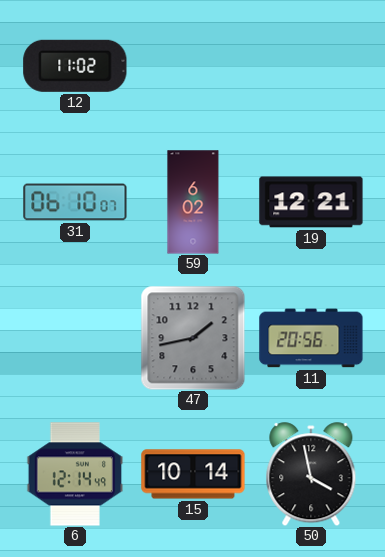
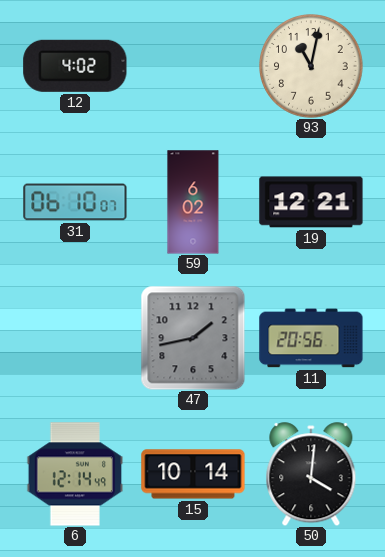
12: 11:02 -> 4:02 (75, 66)
93: none -> 11:02 (311, 66)
50: 3:58 -> 4:01 (311, 474)
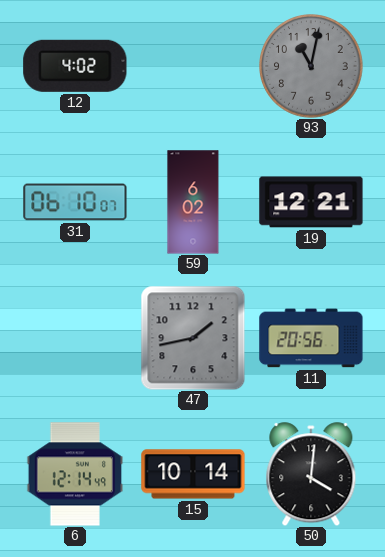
93 dial: cream -> grey (311, 66)
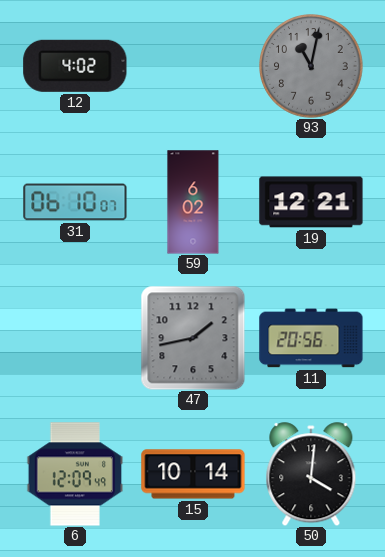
6: 12:14 -> 12:09 (75, 474)
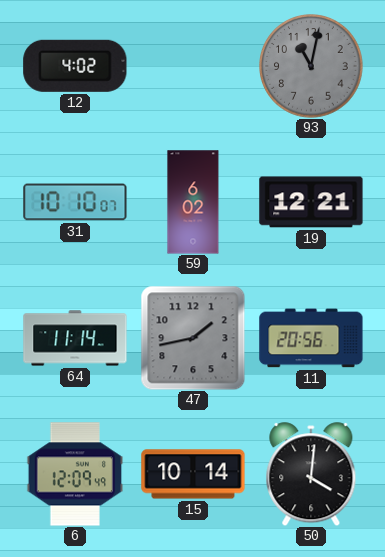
31: 06:10 -> 10:10 (75, 202)
64: none -> 11:14 (75, 338)
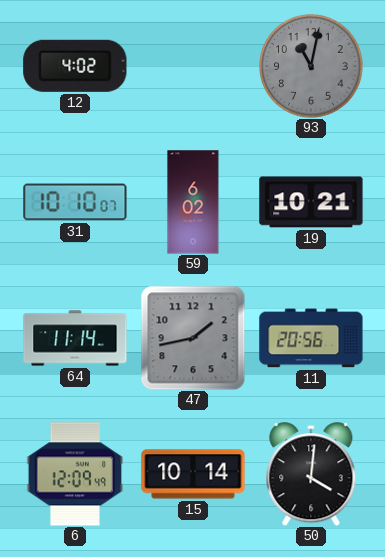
19: 12:21 -> 10:21 (311, 202)
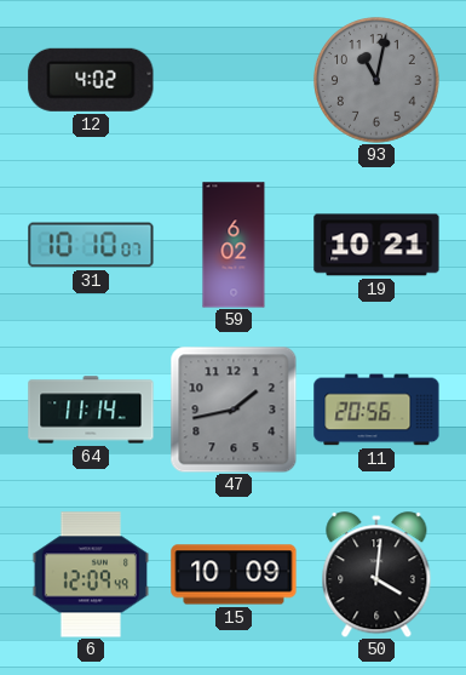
15: 10:14 -> 10:09 (234, 574)
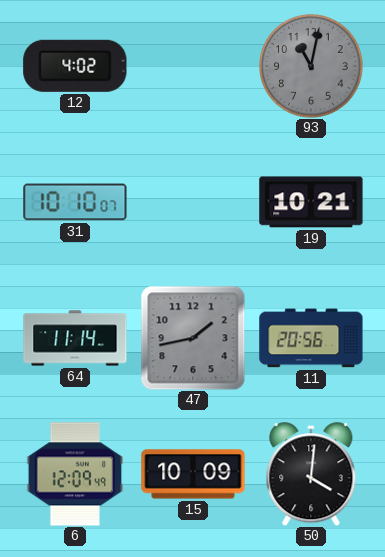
59: 6:02 -> none (234, 245)
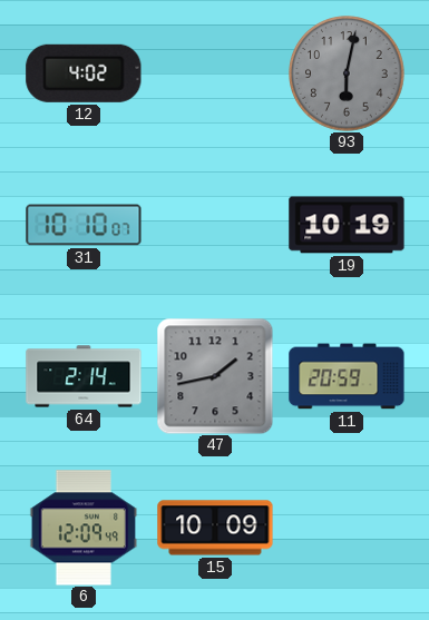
93: 11:02 -> 6:02 (347, 73)
19: 10:21 -> 10:19 (347, 225)
64: 11:14 -> 2:14 (84, 376)
11: 20:56 -> 20:59 (347, 376)
50: 4:01 -> none (311, 474)
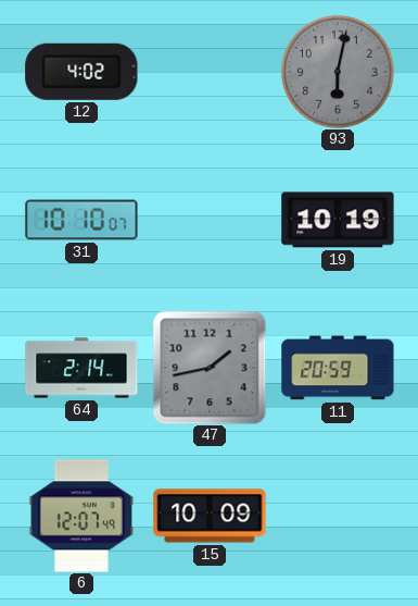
6: 12:09 -> 12:07 (81, 516)
